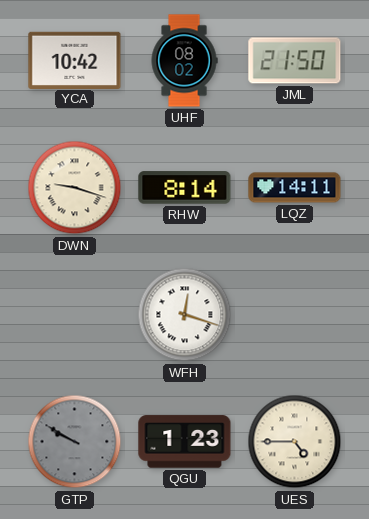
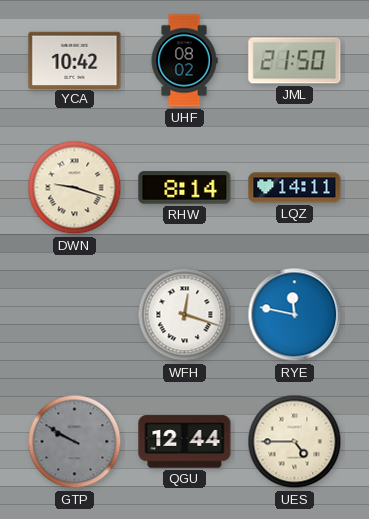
RYE: none -> 11:47 (295, 315)
QGU: 1:23 -> 12:44 (185, 442)
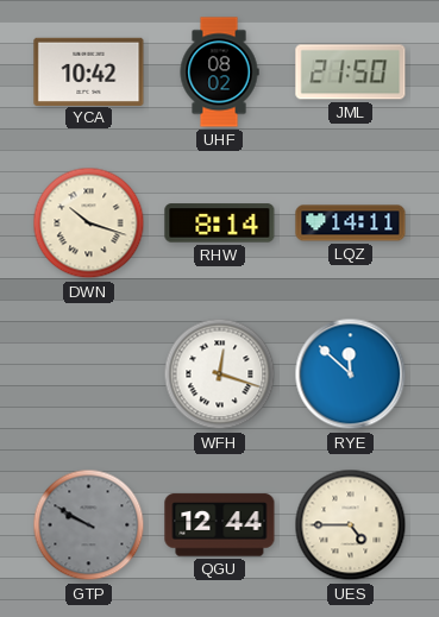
DWN: 9:18 -> 10:18 (89, 223)
RYE: 11:47 -> 11:52 (351, 374)
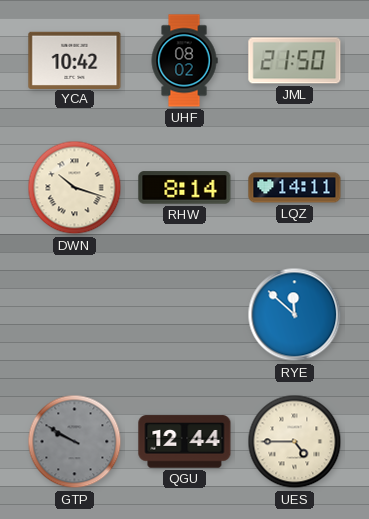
WFH: 12:18 -> none (220, 374)
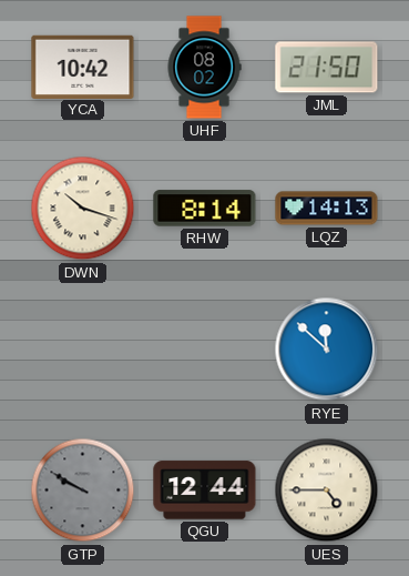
LQZ: 14:11 -> 14:13 (327, 209)
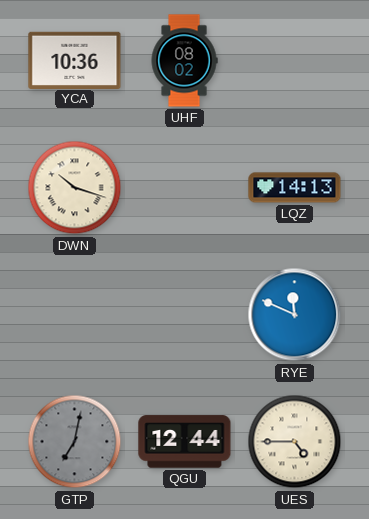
YCA: 10:42 -> 10:36 (75, 60)
JML: 21:50 -> none (327, 68)
RHW: 8:14 -> none (205, 209)
RYE: 11:52 -> 11:49 (295, 315)
GTP: 9:50 -> 7:02 (75, 442)
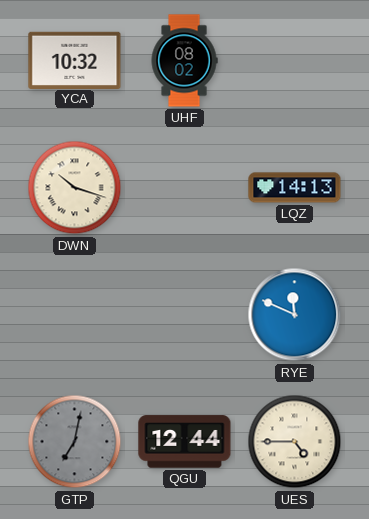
YCA: 10:36 -> 10:32 (75, 60)
